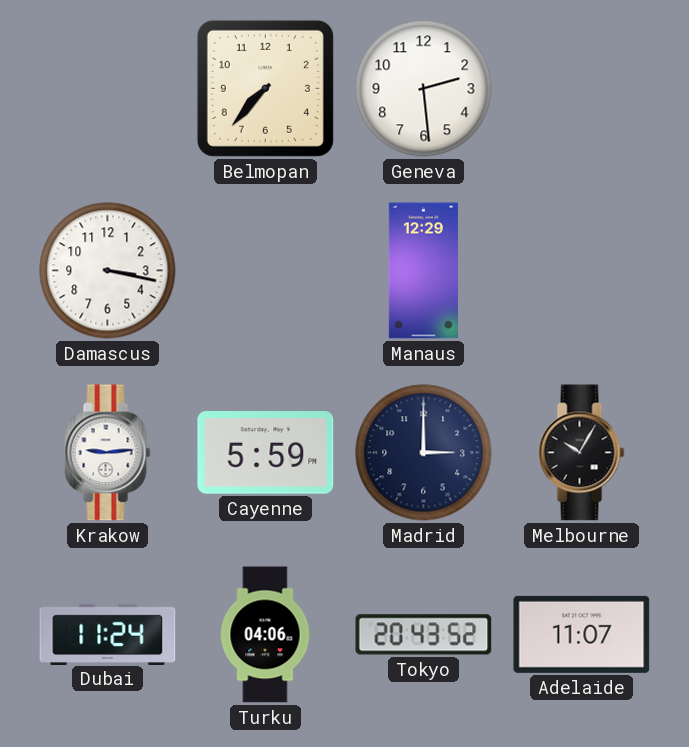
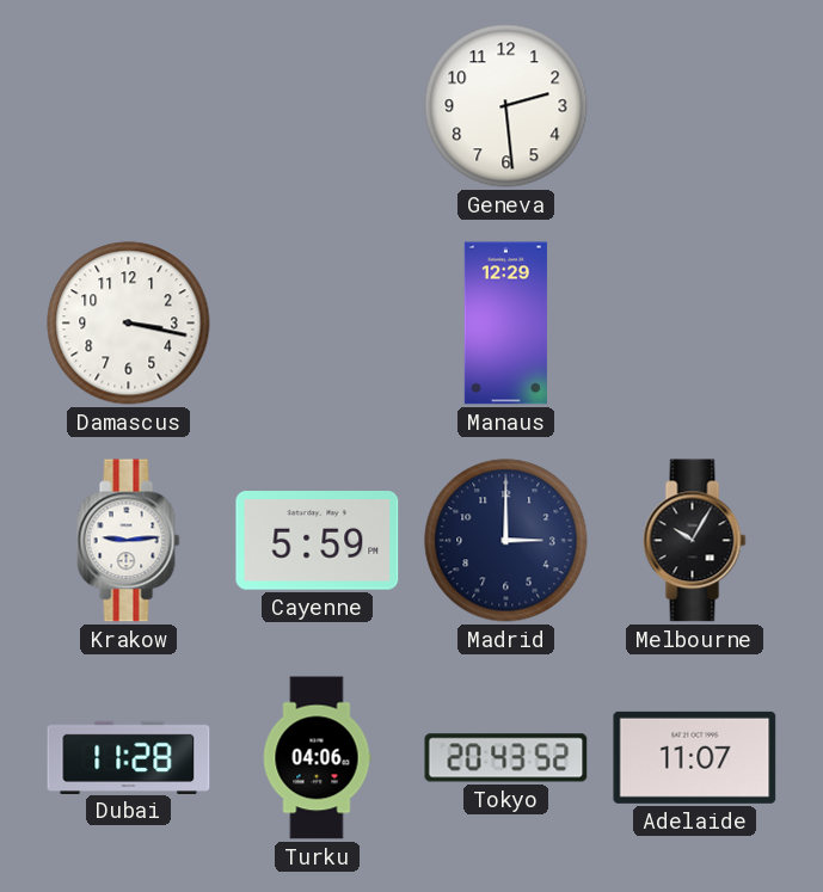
Belmopan: 7:37 -> none (265, 88)
Dubai: 11:24 -> 11:28 (129, 757)
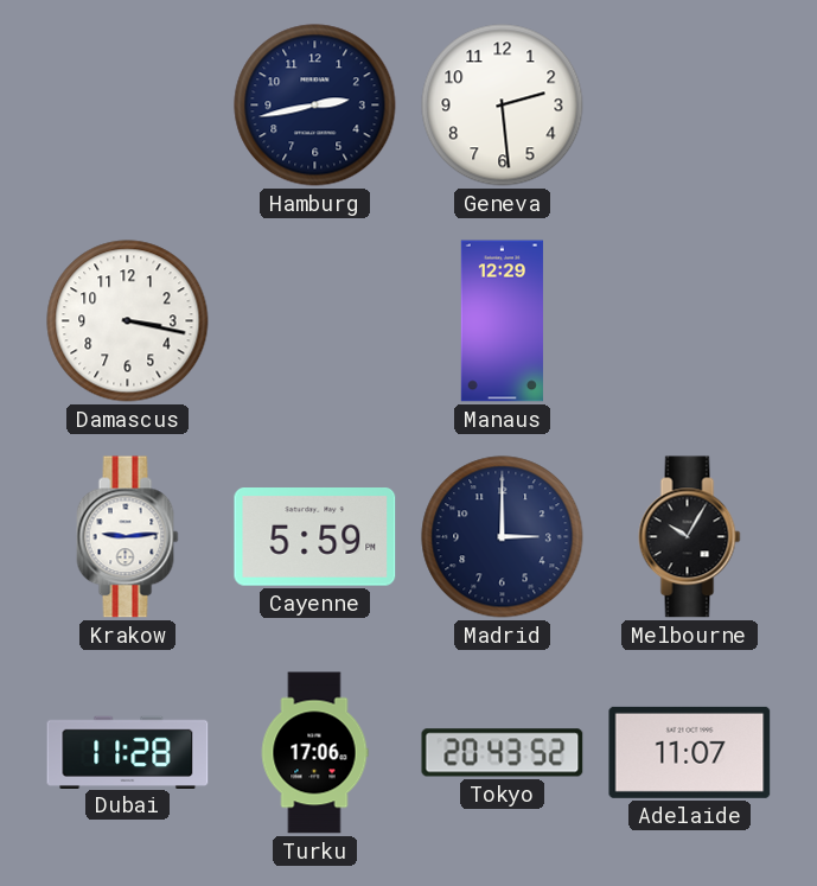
Hamburg: none -> 2:43 (315, 106)
Turku: 04:06 -> 17:06 (314, 753)
